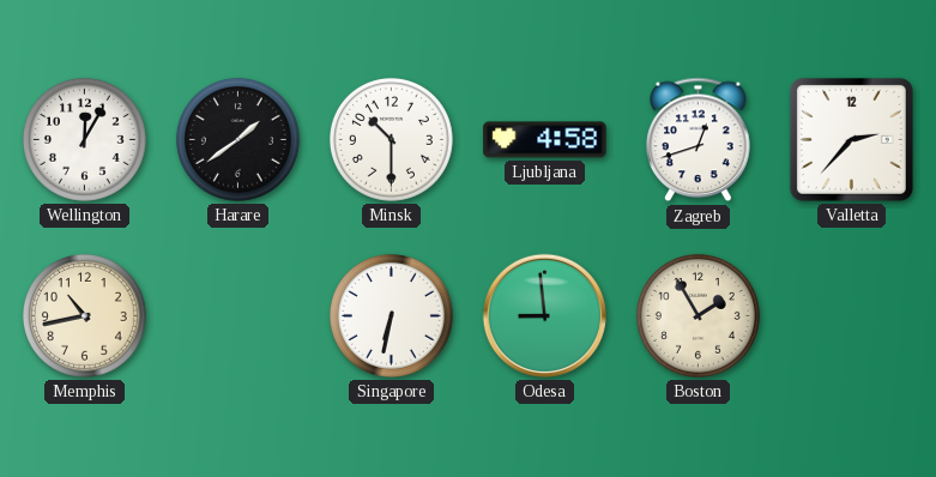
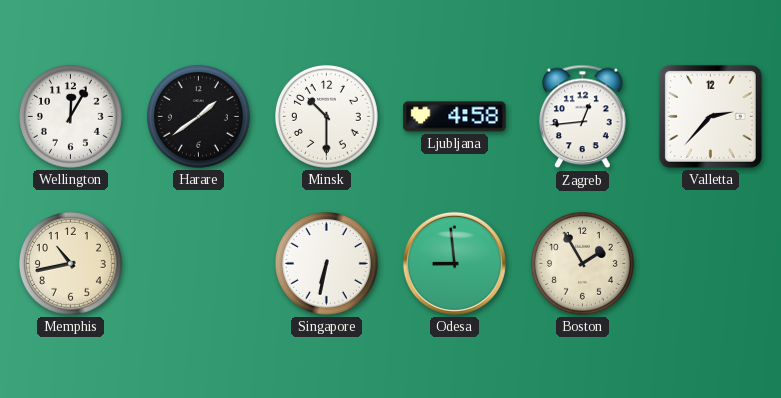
Zagreb: 12:42 -> 12:44 (583, 117)
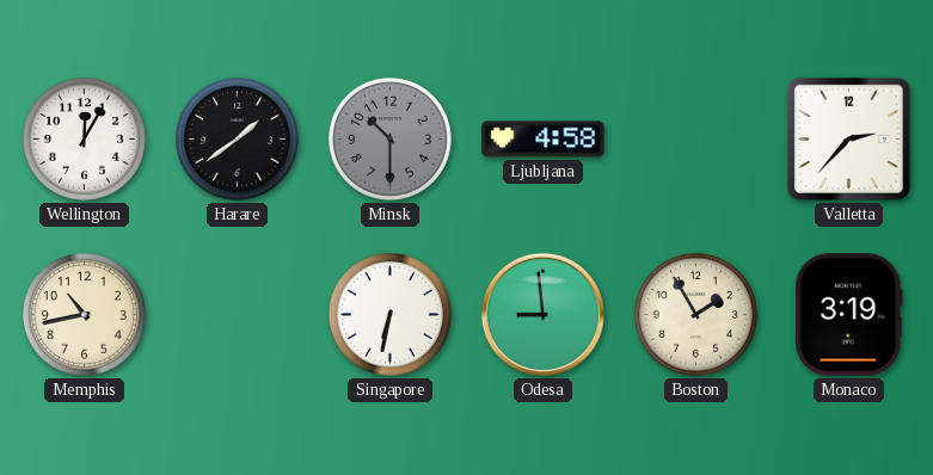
Minsk dial: white -> grey (389, 138)
Zagreb: 12:44 -> none (583, 117)
Monaco: none -> 3:19 (848, 315)
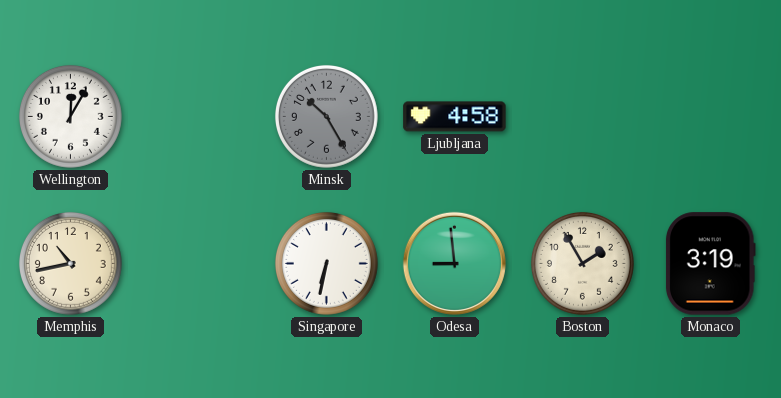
Harare: 1:39 -> none (237, 138)
Minsk: 10:30 -> 10:25 (326, 116)
Valletta: 2:37 -> none (848, 138)
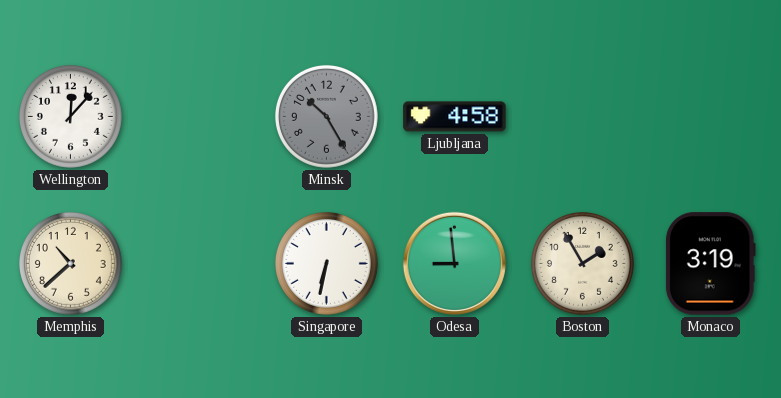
Wellington: 12:05 -> 12:07 (70, 116)
Memphis: 10:43 -> 10:38 (70, 263)
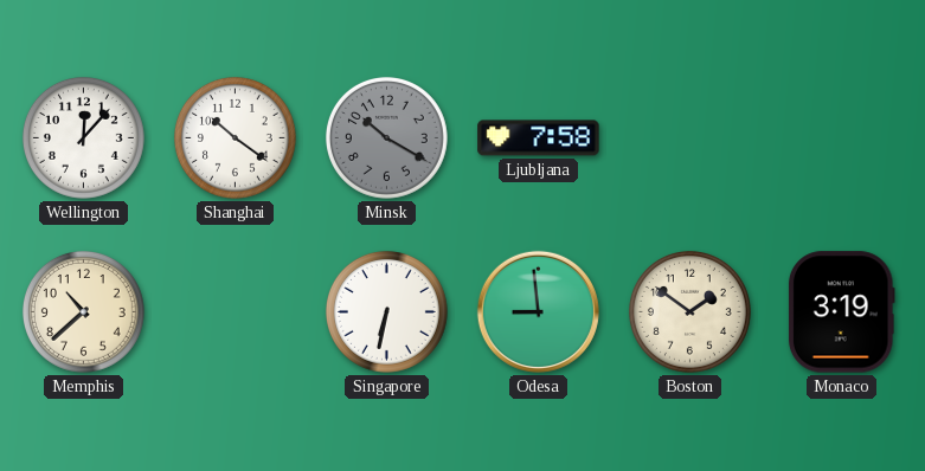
Shanghai: none -> 10:21 (235, 137)
Minsk: 10:25 -> 10:20 (386, 137)
Ljubljana: 4:58 -> 7:58 (539, 138)
Boston: 1:55 -> 1:51 (689, 311)
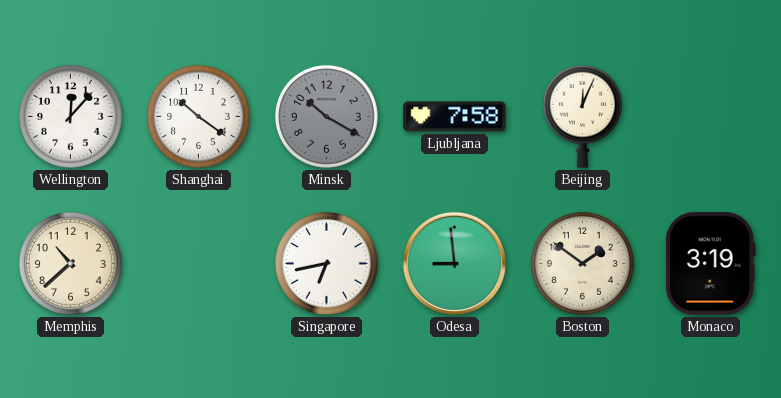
Beijing: none -> 12:04 (582, 116)
Singapore: 6:32 -> 6:43 (326, 263)
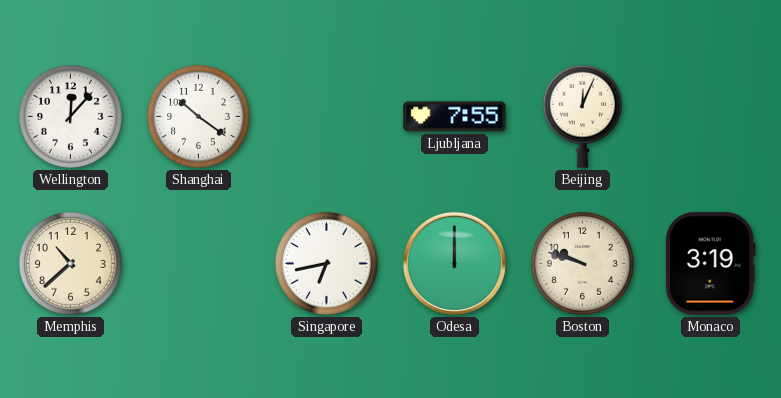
Minsk: 10:20 -> none (326, 116)
Ljubljana: 7:58 -> 7:55 (455, 117)
Odesa: 8:59 -> 12:00 (454, 263)
Boston: 1:51 -> 9:48 (582, 263)
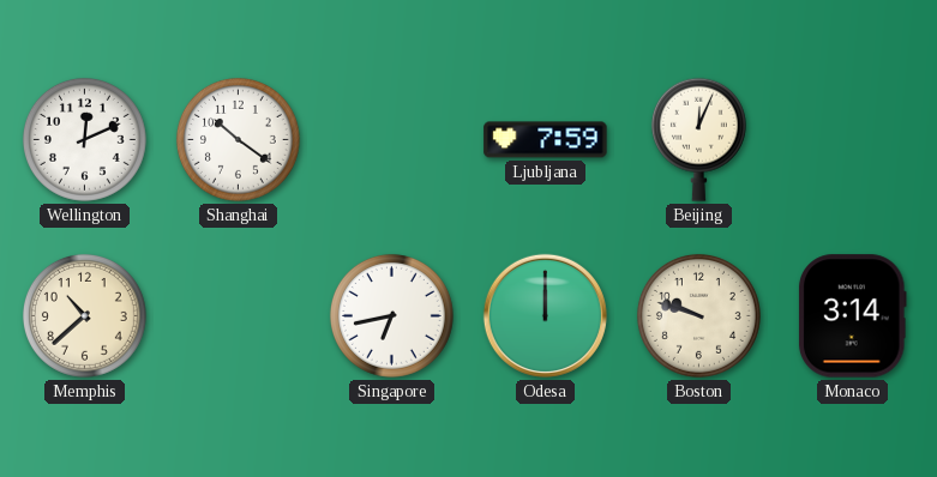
Wellington: 12:07 -> 12:11 (84, 139)
Ljubljana: 7:55 -> 7:59 (546, 140)
Monaco: 3:19 -> 3:14 (852, 316)
